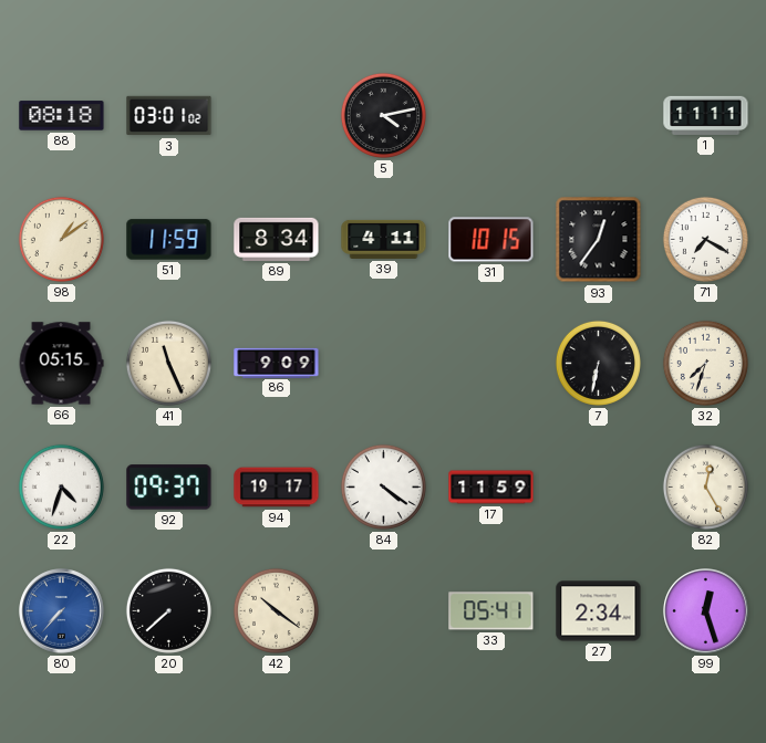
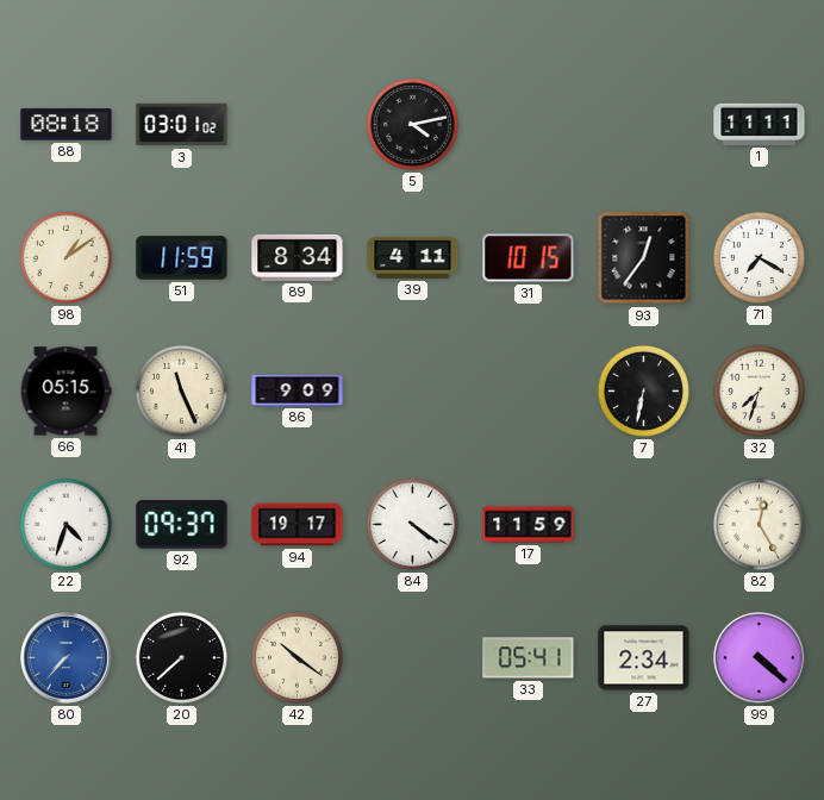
99: 12:27 -> 4:22 (760, 658)
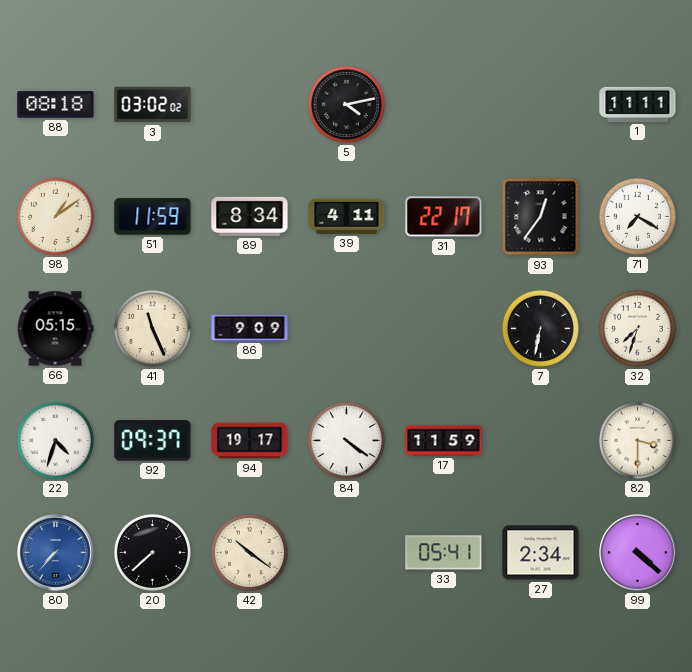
3: 03:01 -> 03:02 (153, 105)
31: 10:15 -> 22:17 (444, 217)
82: 12:25 -> 3:30 (637, 440)
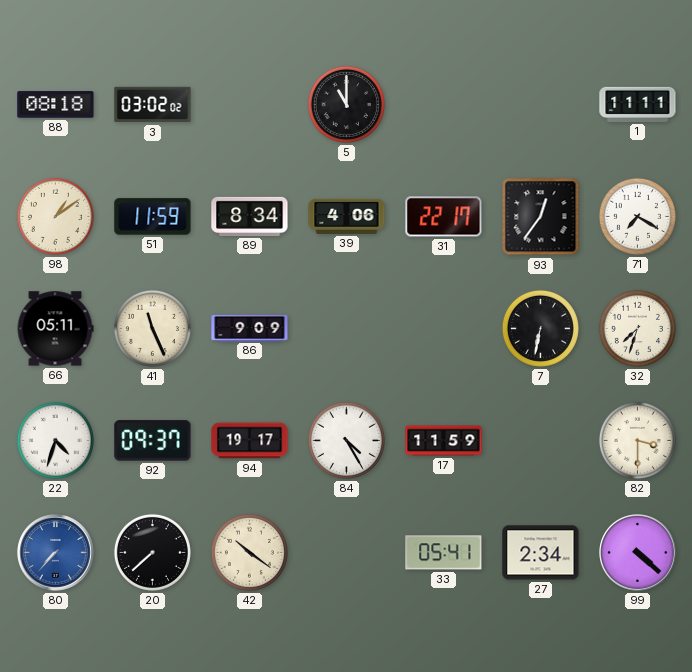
5: 4:13 -> 11:00 (346, 104)
39: 4:11 -> 4:06 (347, 216)
66: 05:15 -> 05:11 (55, 329)
84: 4:21 -> 4:25 (346, 440)
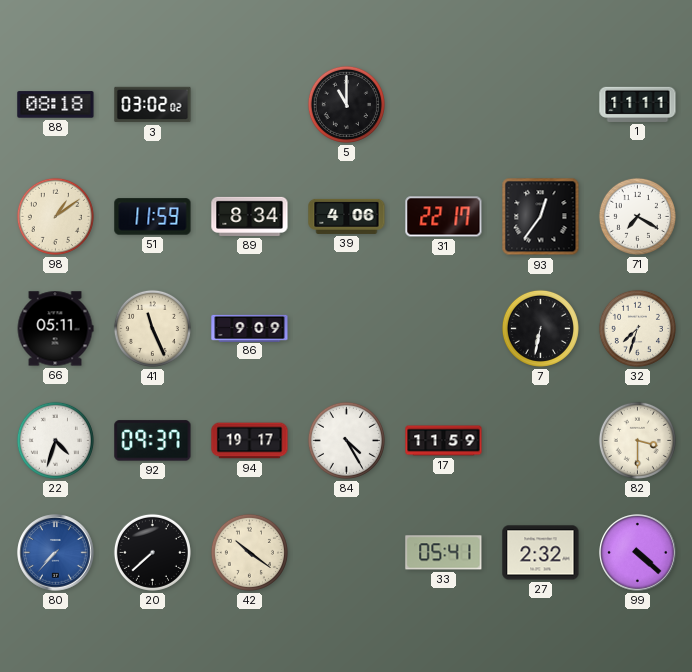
27: 2:34 -> 2:32 (541, 553)
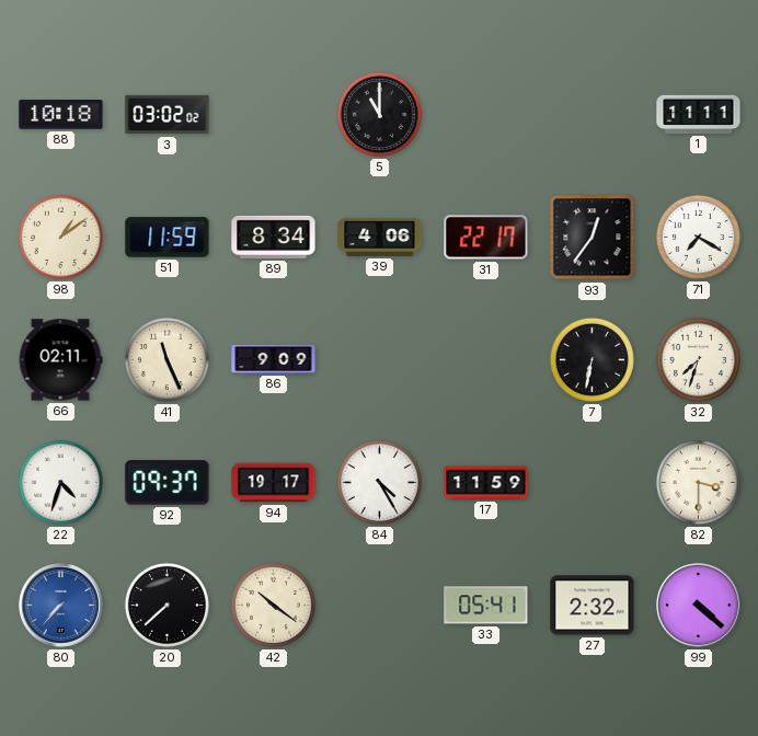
88: 08:18 -> 10:18 (61, 115)
66: 05:11 -> 02:11 (60, 360)
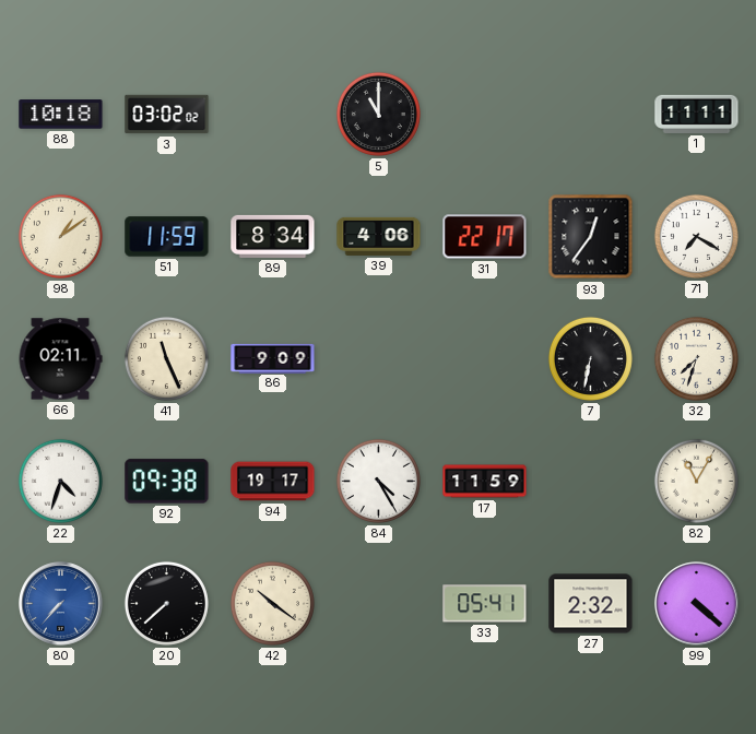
92: 09:37 -> 09:38 (167, 482)
82: 3:30 -> 11:05 (696, 481)
